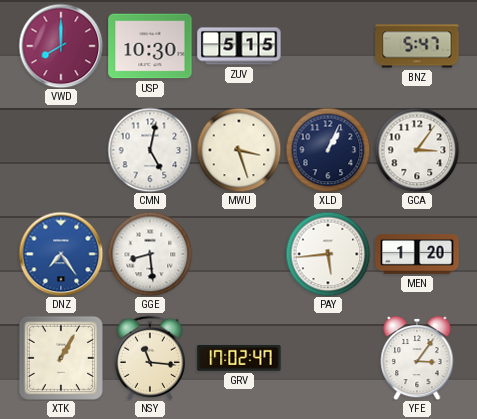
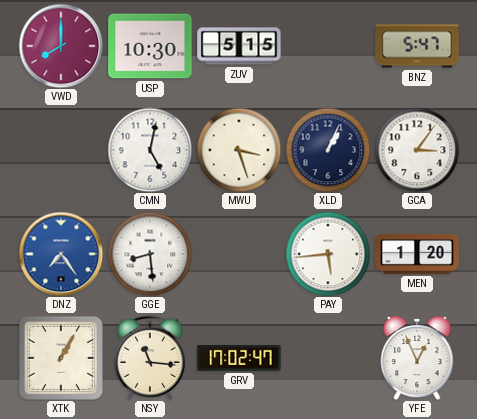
YFE: 3:06 -> 12:56 (417, 358)
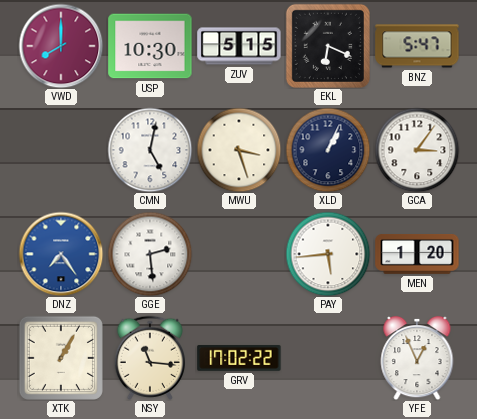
EKL: none -> 6:19 (328, 46)
GGE: 8:29 -> 2:29 (150, 254)
GRV: 17:02:47 -> 17:02:22 (239, 358)
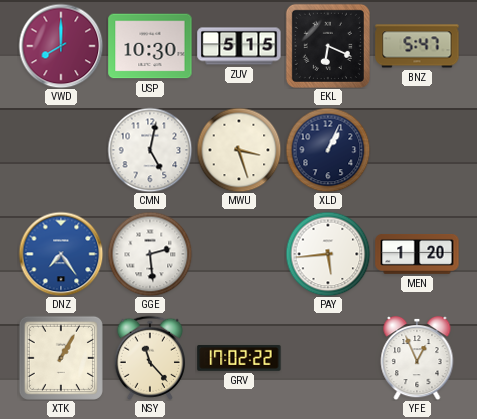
GCA: 3:06 -> none (417, 150)
NSY: 11:16 -> 11:23 (149, 358)
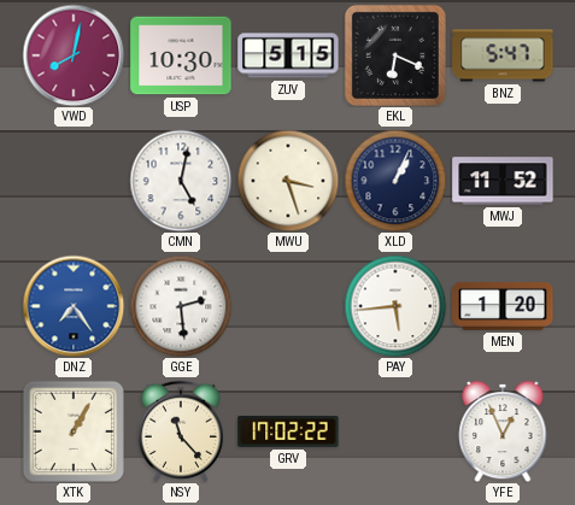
VWD: 8:00 -> 8:02 (74, 55)
MWJ: none -> 11:52 (503, 181)
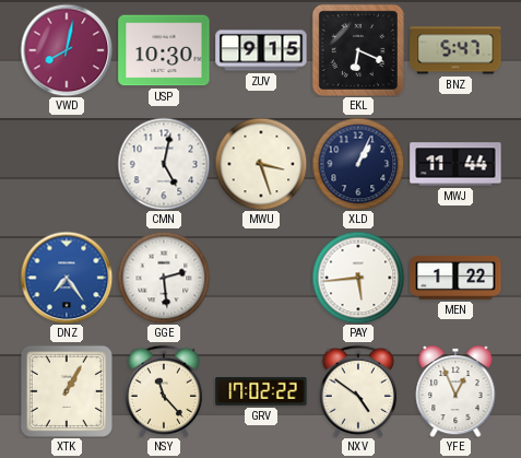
ZUV: 5:15 -> 9:15 (261, 50)
MWJ: 11:52 -> 11:44 (455, 164)
MEN: 1:20 -> 1:22 (455, 279)
NXV: none -> 4:51 (357, 391)
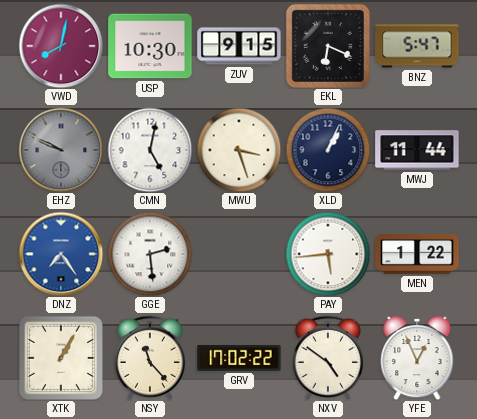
EHZ: none -> 9:49 (61, 150)
